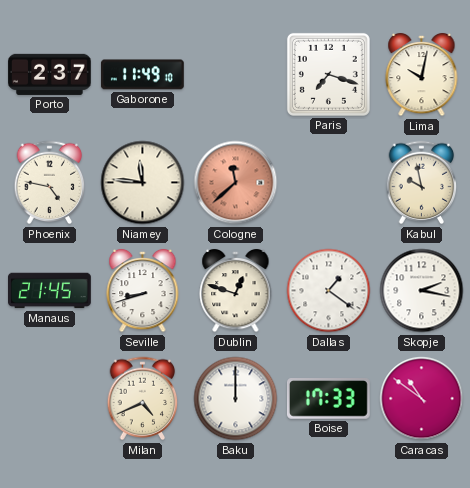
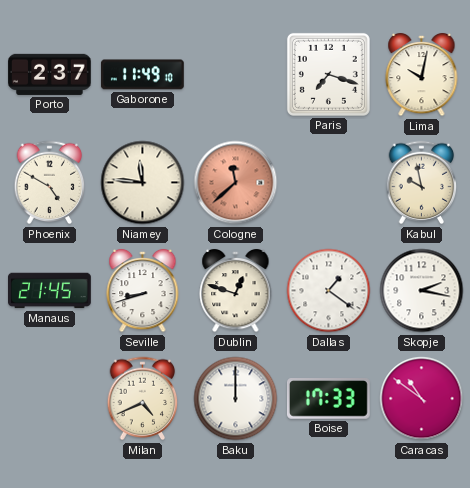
Phoenix: 4:47 -> 4:50 (50, 183)
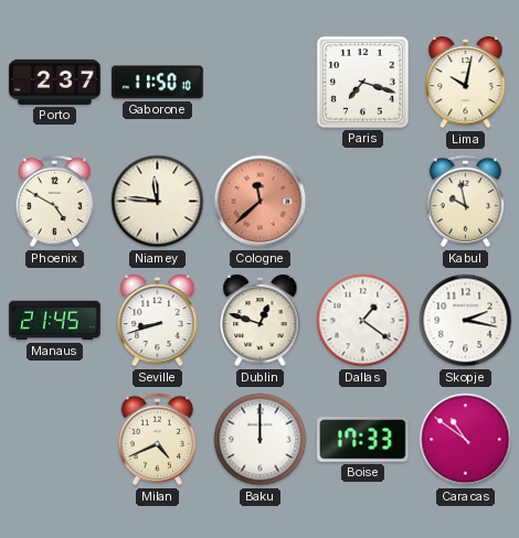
Gaborone: 11:49 -> 11:50 (157, 83)
